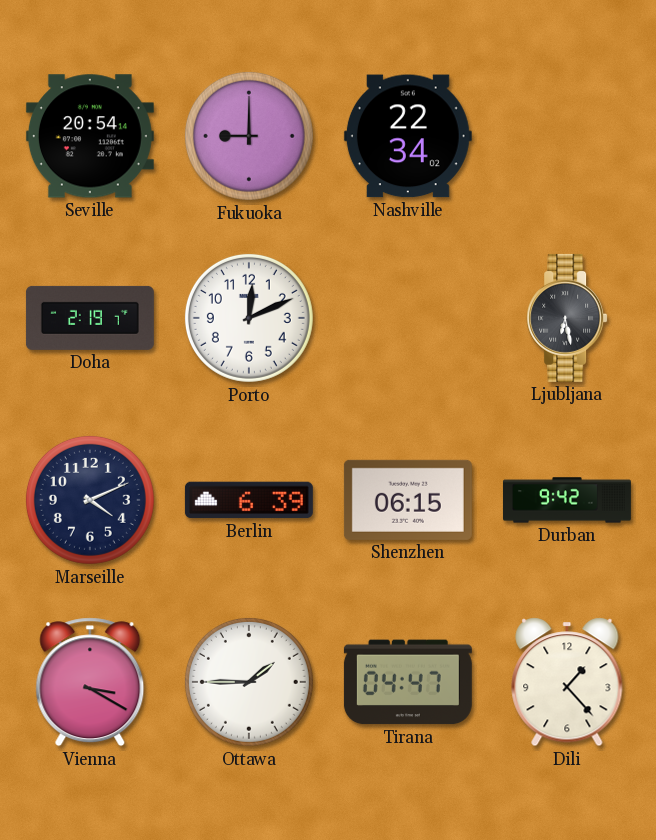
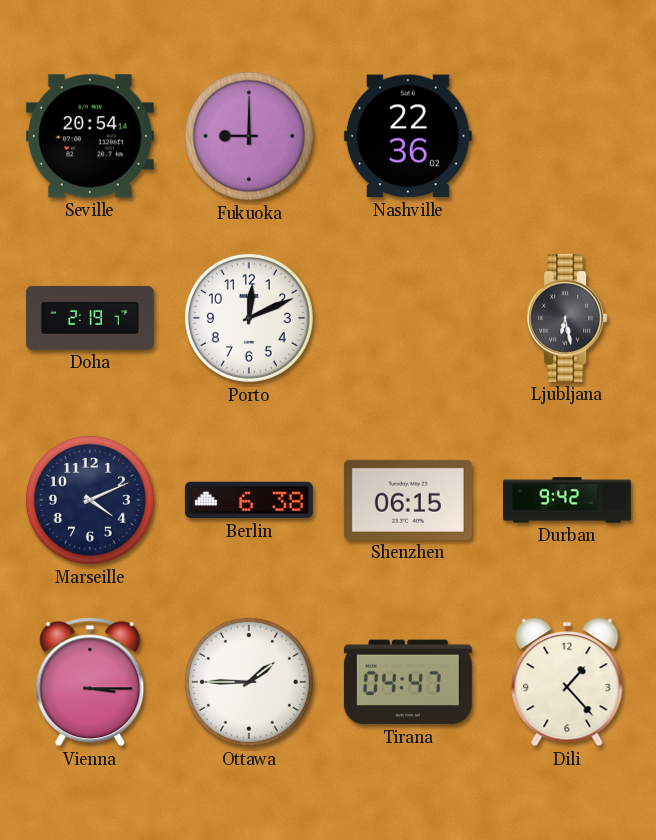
Nashville: 22:34 -> 22:36 (408, 136)
Berlin: 6:39 -> 6:38 (249, 500)
Vienna: 3:20 -> 3:15 (90, 682)
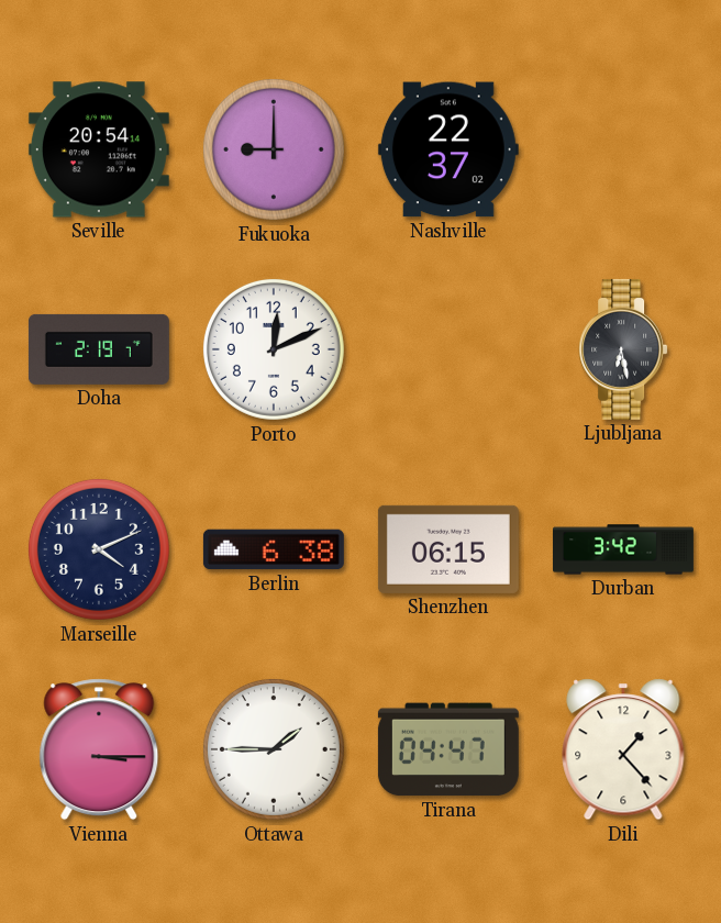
Nashville: 22:36 -> 22:37 (448, 149)
Durban: 9:42 -> 3:42 (623, 549)
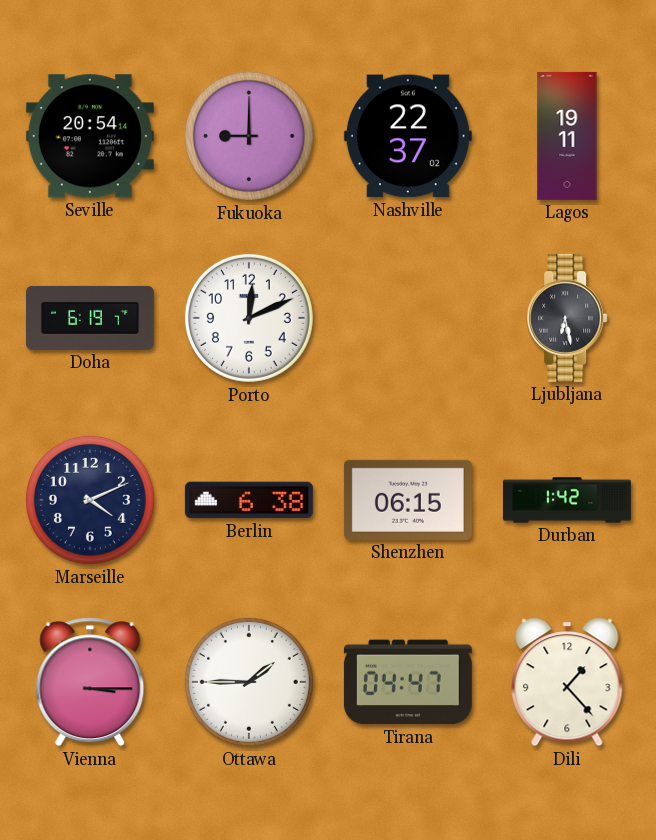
Lagos: none -> 19:11 (567, 136)
Doha: 2:19 -> 6:19 (90, 318)
Durban: 3:42 -> 1:42 (567, 500)
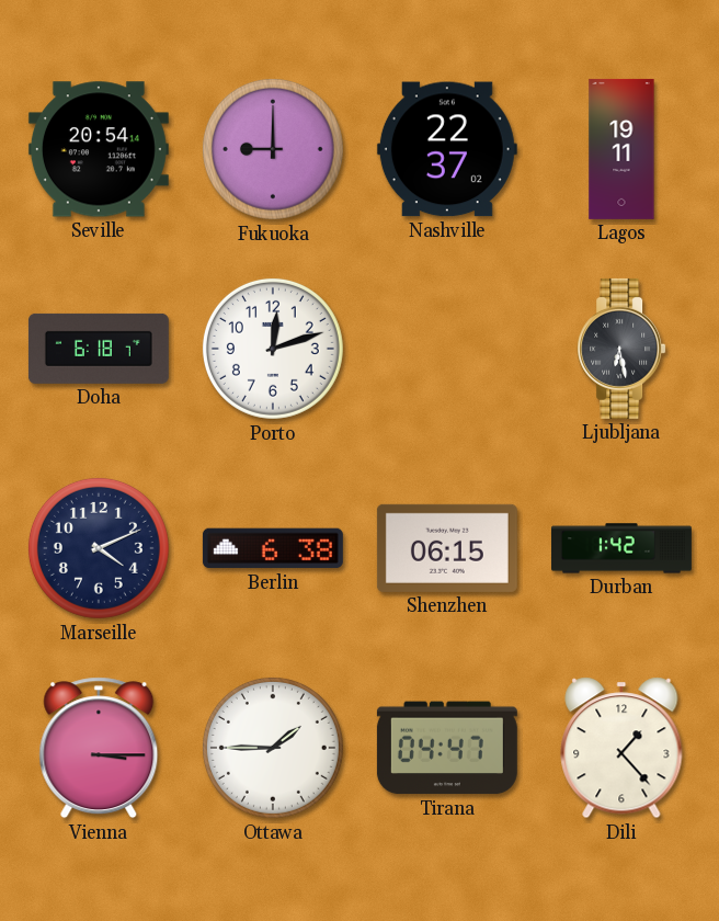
Doha: 6:19 -> 6:18 (99, 349)
Porto: 12:11 -> 12:12 (273, 349)
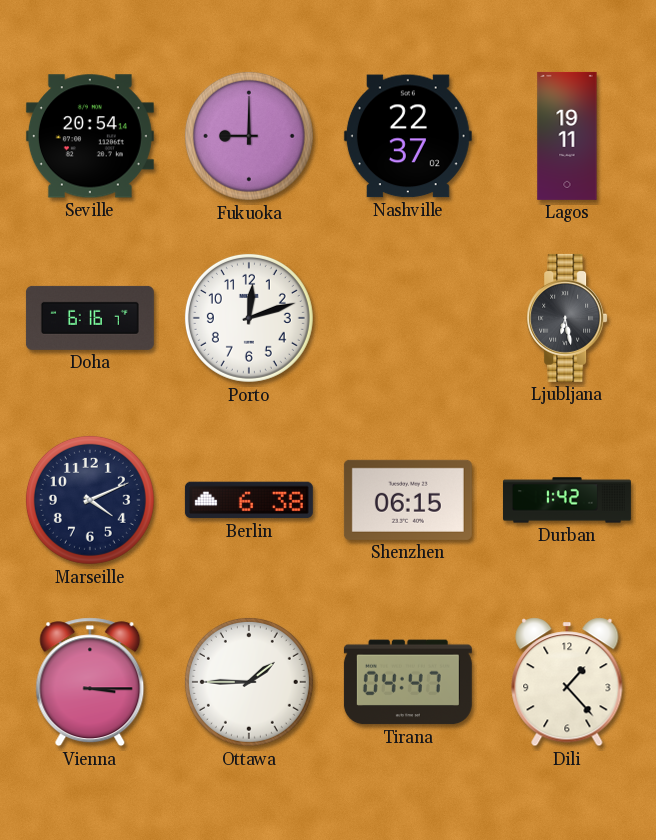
Doha: 6:18 -> 6:16 (90, 318)
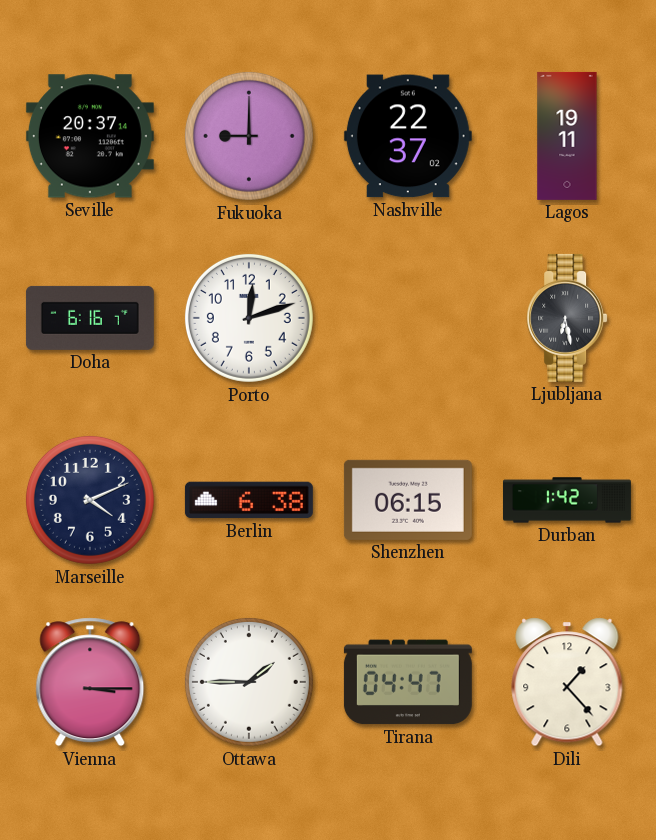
Seville: 20:54 -> 20:37 (90, 136)
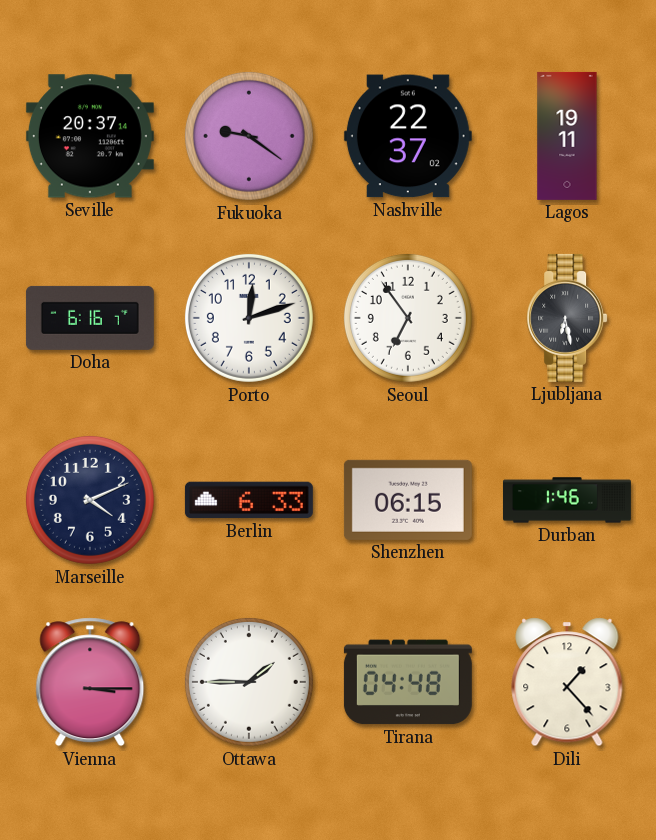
Fukuoka: 9:00 -> 9:21 (249, 136)
Seoul: none -> 6:54 (408, 318)
Berlin: 6:38 -> 6:33 (249, 500)
Durban: 1:42 -> 1:46 (567, 500)
Tirana: 04:47 -> 04:48 (408, 682)
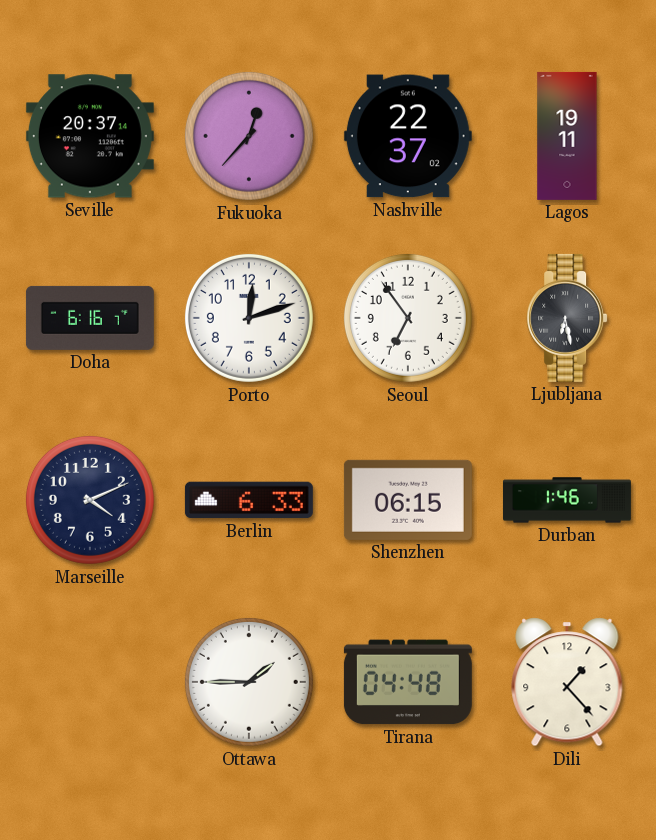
Fukuoka: 9:21 -> 12:37 (249, 136)
Vienna: 3:15 -> none (90, 682)
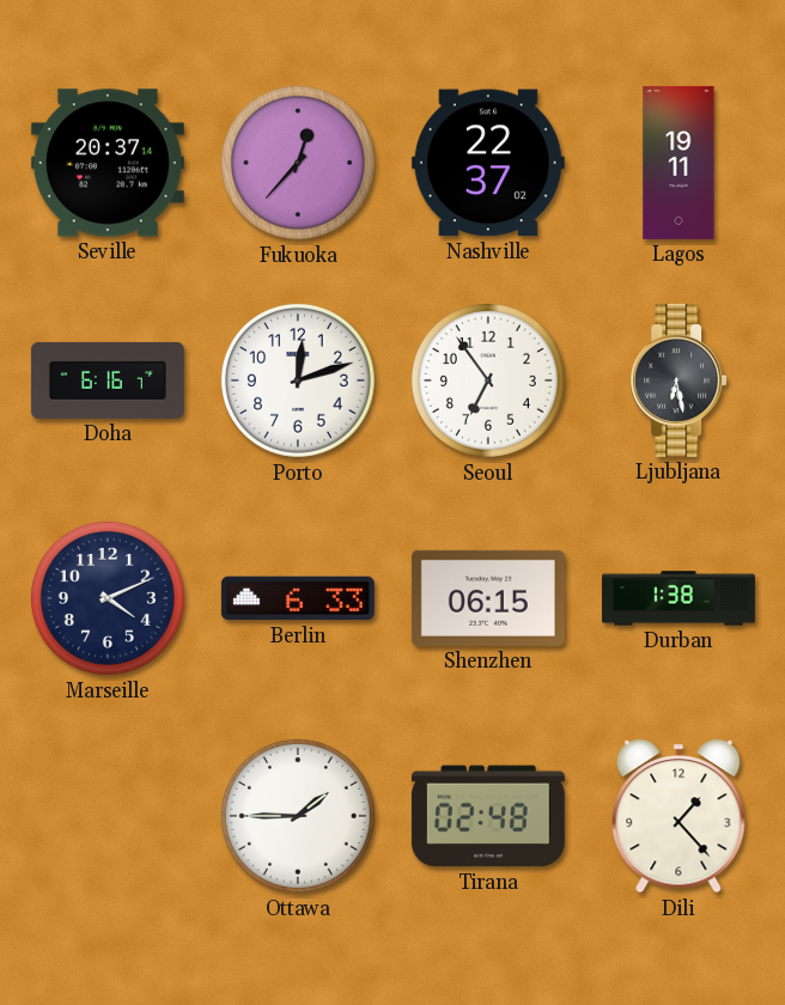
Durban: 1:46 -> 1:38 (678, 598)
Tirana: 04:48 -> 02:48 (488, 816)
